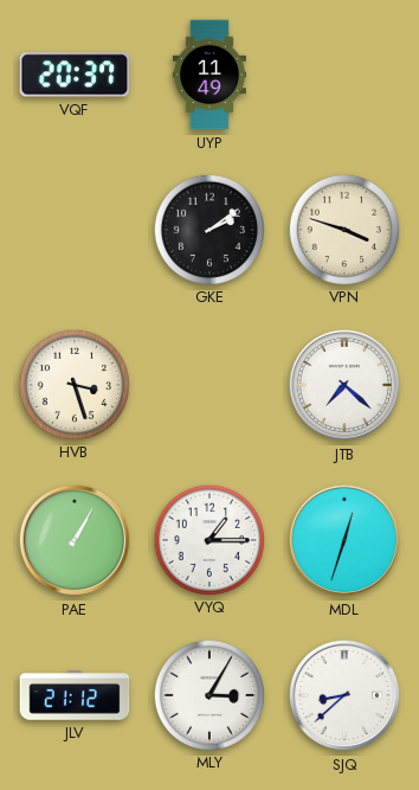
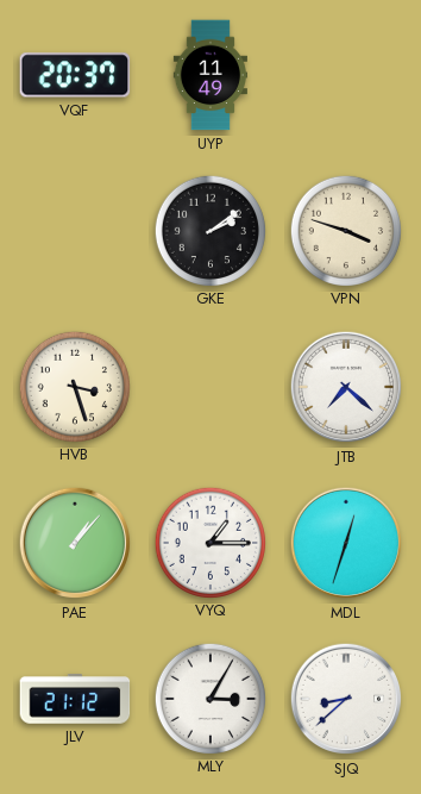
PAE: 1:05 -> 1:07 (75, 543)
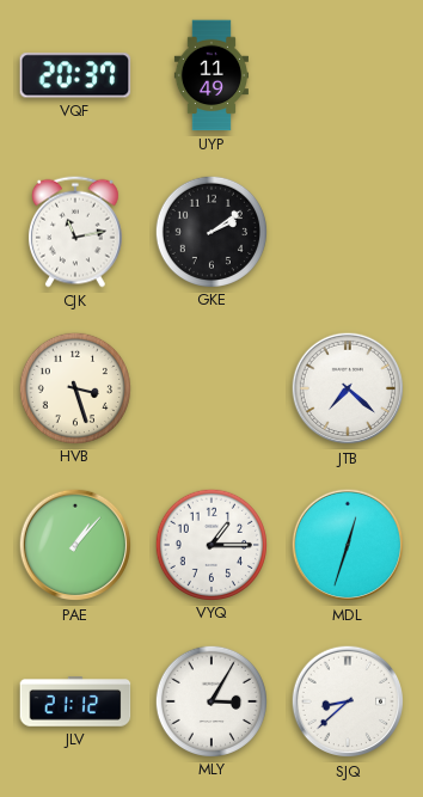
CJK: none -> 11:13 (75, 232)
VPN: 3:48 -> none (345, 230)
